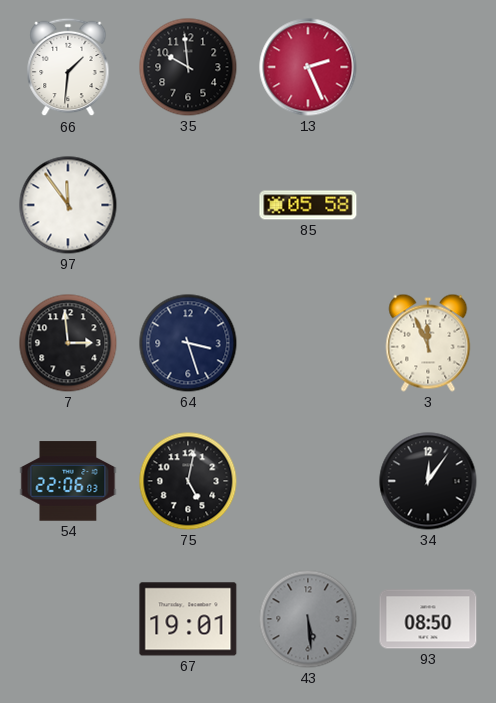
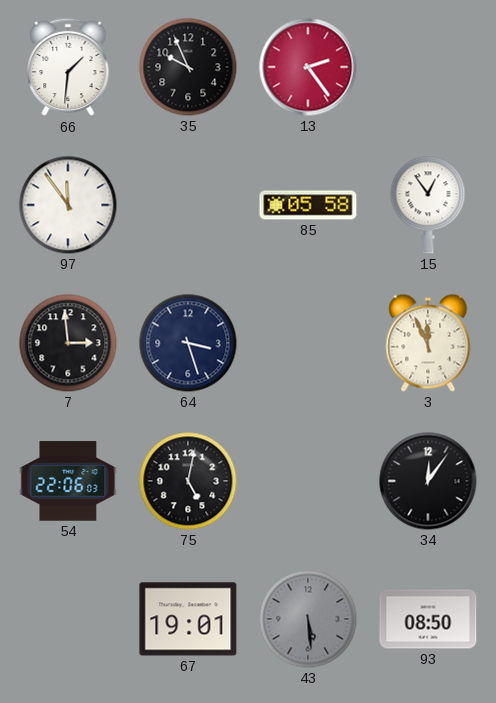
35: 9:59 -> 9:56 (188, 67)
13: 2:26 -> 2:24 (308, 67)
15: none -> 12:54 (428, 205)
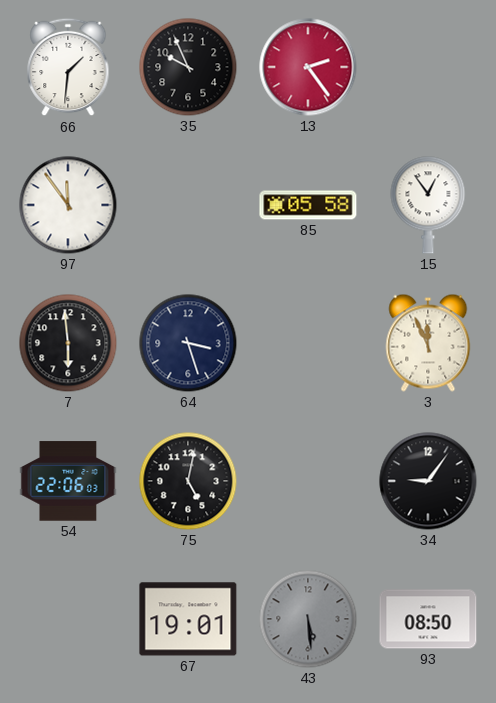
7: 2:59 -> 5:59 (68, 343)
34: 12:06 -> 9:06 (428, 481)
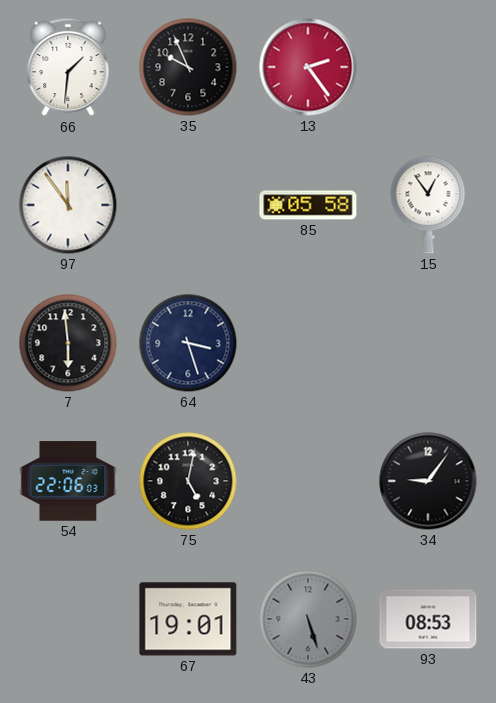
3: 11:56 -> none (428, 343)
43: 5:29 -> 5:27 (308, 619)
93: 08:50 -> 08:53 (428, 619)
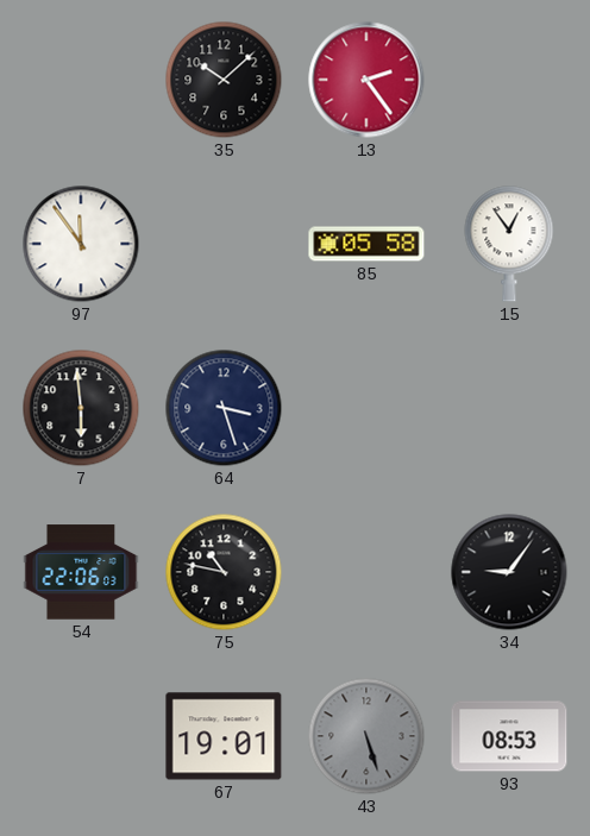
66: 1:31 -> none (68, 67)
35: 9:56 -> 10:08 (224, 80)
75: 5:02 -> 10:47 (224, 572)
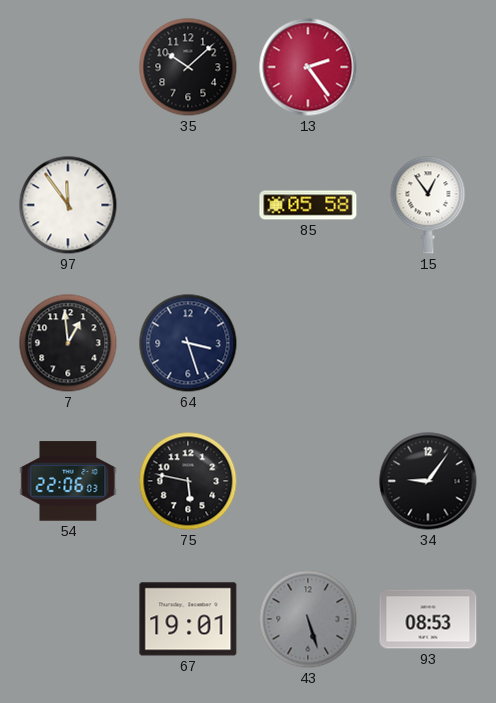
7: 5:59 -> 12:59 (68, 343)
75: 10:47 -> 5:47 (188, 481)
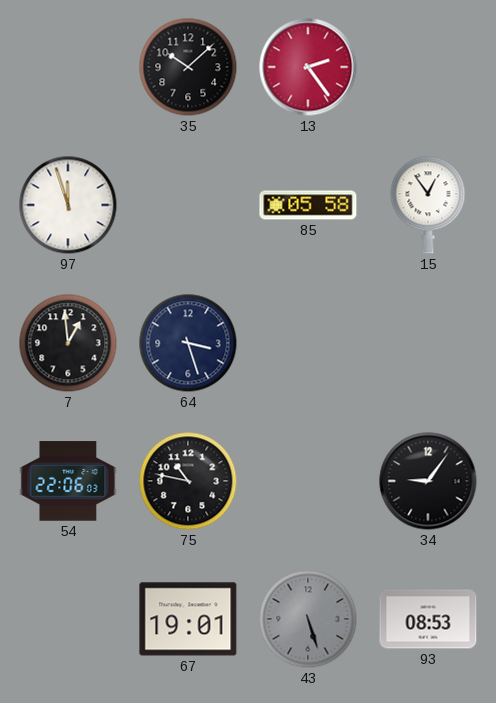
97: 11:54 -> 11:57 (68, 205)
75: 5:47 -> 10:47 (188, 481)
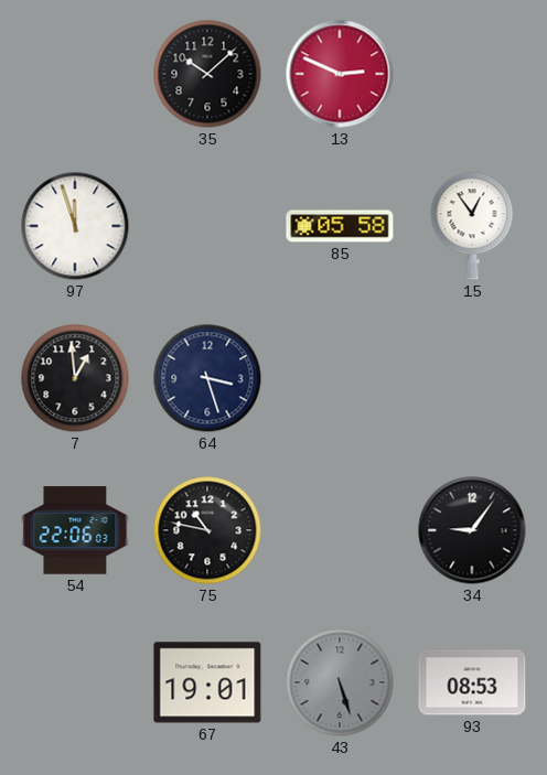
13: 2:24 -> 2:49 (340, 74)
